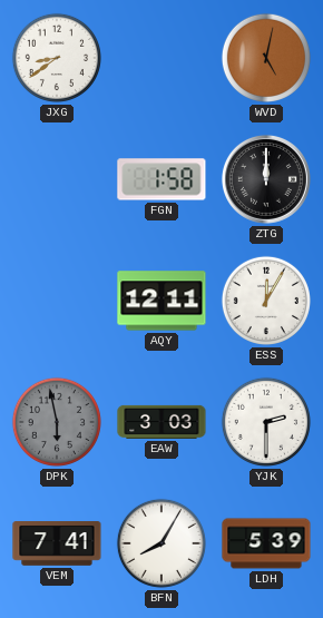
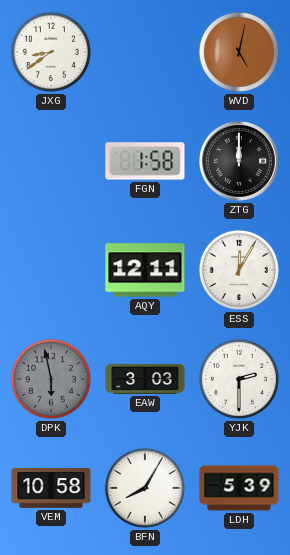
VEM: 7:41 -> 10:58 (51, 489)
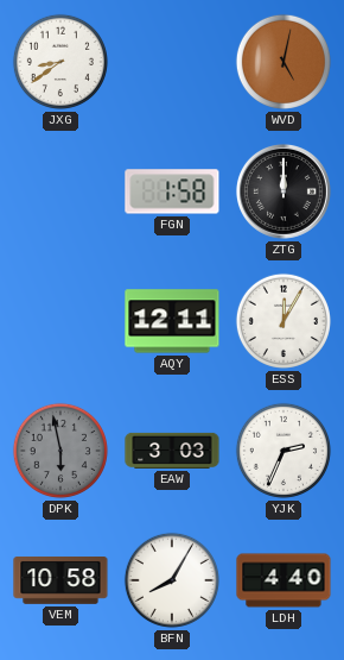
YJK: 2:30 -> 2:34 (284, 451)
LDH: 5:39 -> 4:40 (284, 580)
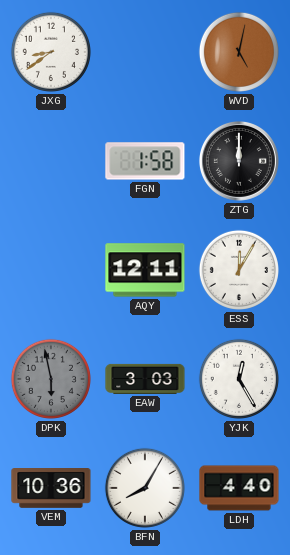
YJK: 2:34 -> 12:25 (239, 379)
VEM: 10:58 -> 10:36 (51, 489)
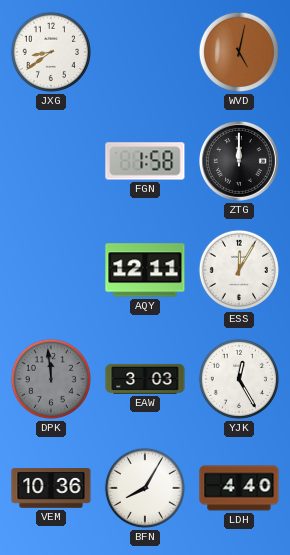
DPK: 5:58 -> 11:59 (51, 379)
